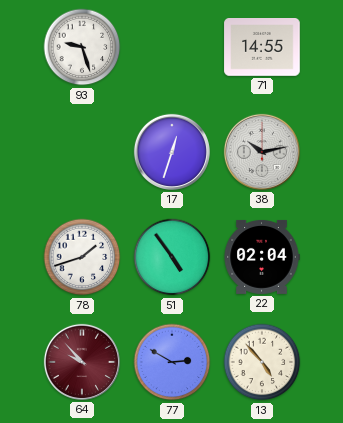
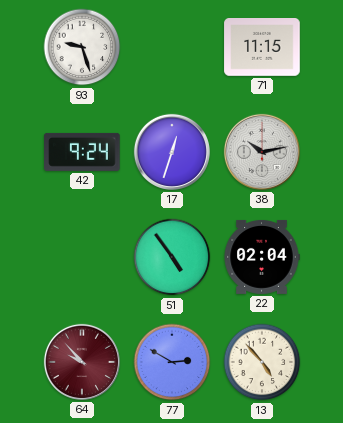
71: 14:55 -> 11:15 (262, 48)
42: none -> 9:24 (82, 152)
78: 1:42 -> none (82, 257)
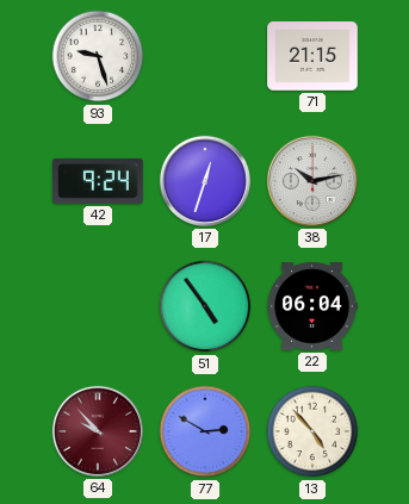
71: 11:15 -> 21:15 (312, 57)
22: 02:04 -> 06:04 (312, 306)
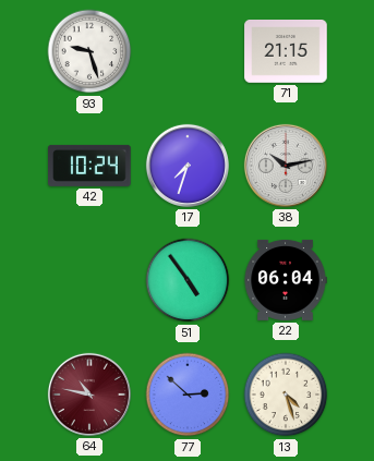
42: 9:24 -> 10:24 (89, 166)
17: 12:33 -> 7:33 (188, 166)
64: 9:53 -> 10:47 (89, 395)
77: 2:50 -> 2:52 (188, 395)
13: 4:53 -> 4:27 (286, 395)
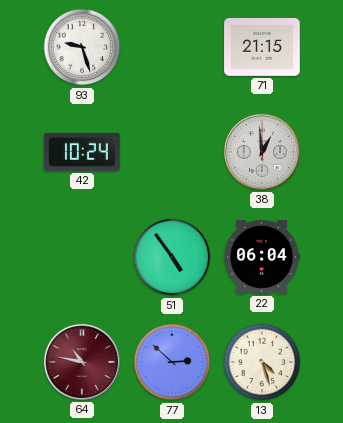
17: 7:33 -> none (188, 166)
38: 10:13 -> 12:59 (262, 152)
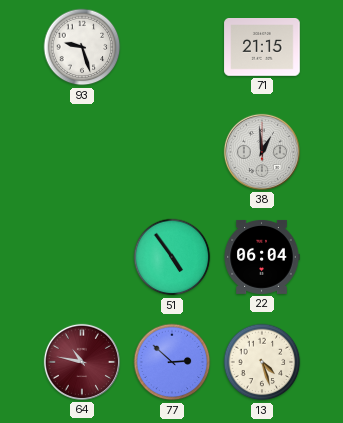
42: 10:24 -> none (82, 152)
